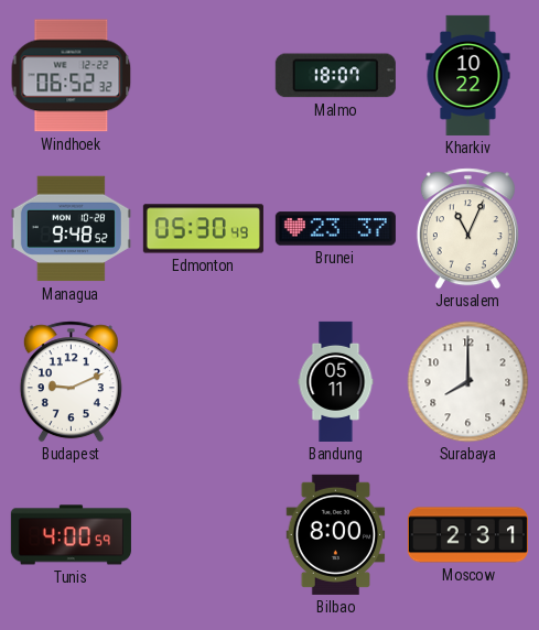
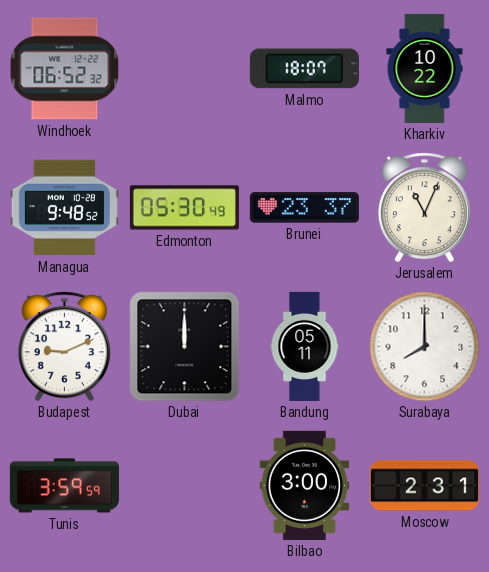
Dubai: none -> 12:00 (185, 347)
Tunis: 4:00 -> 3:59 (64, 486)
Bilbao: 8:00 -> 3:00 (305, 485)
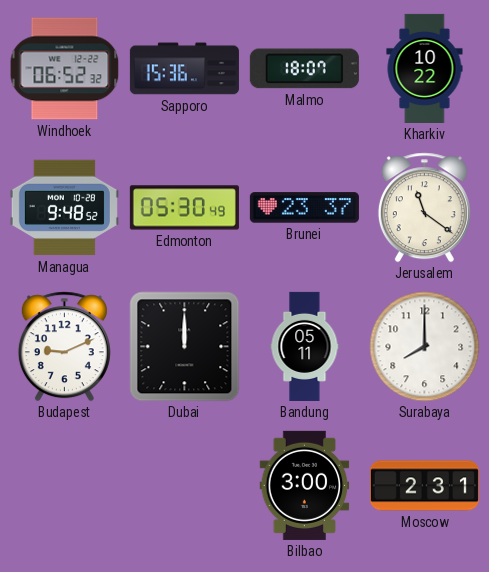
Sapporo: none -> 15:36 (184, 69)
Jerusalem: 11:04 -> 11:21 (424, 208)
Tunis: 3:59 -> none (64, 486)
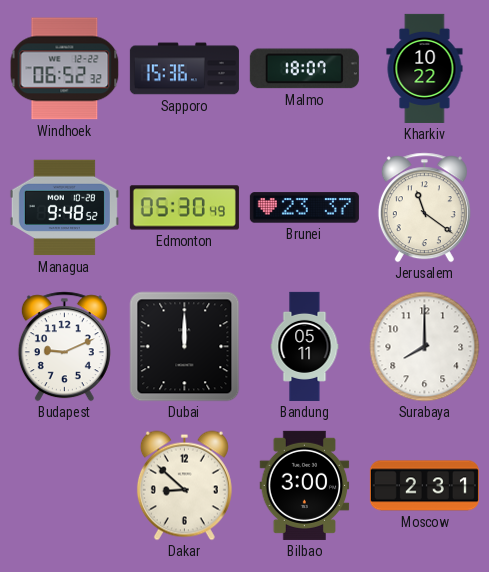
Dakar: none -> 8:52 (184, 486)
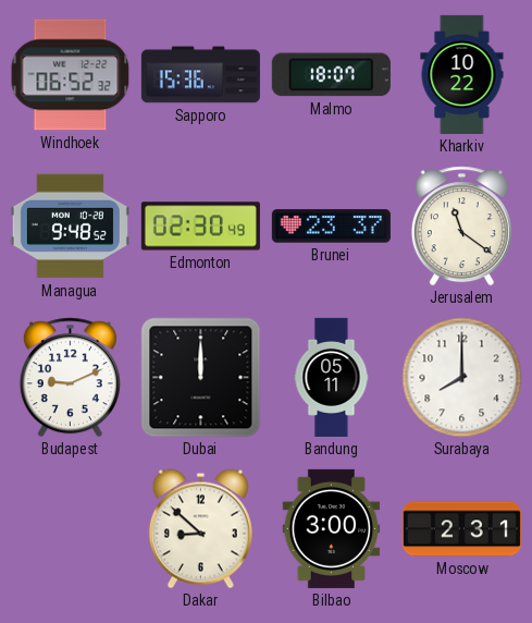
Edmonton: 05:30 -> 02:30 (200, 227)
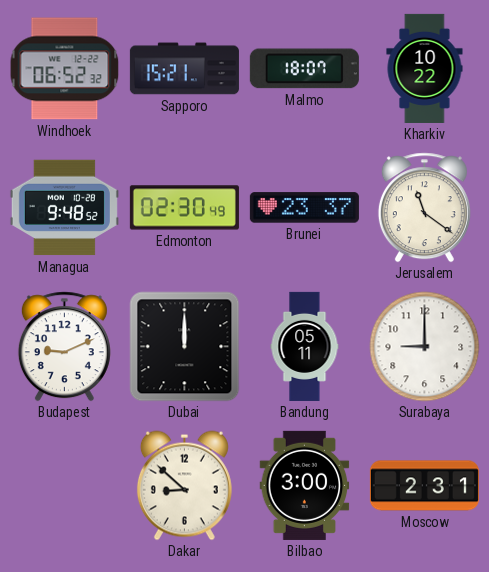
Sapporo: 15:36 -> 15:21 (184, 69)
Surabaya: 8:00 -> 9:00 (425, 347)
